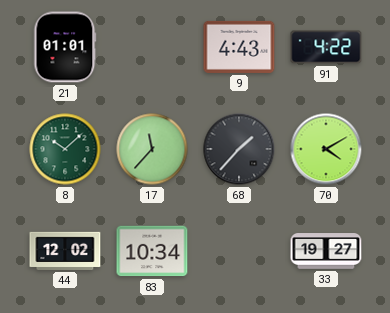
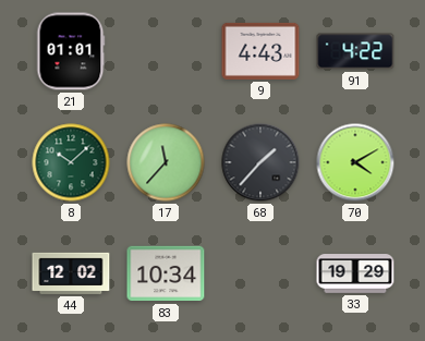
33: 19:27 -> 19:29 (355, 273)
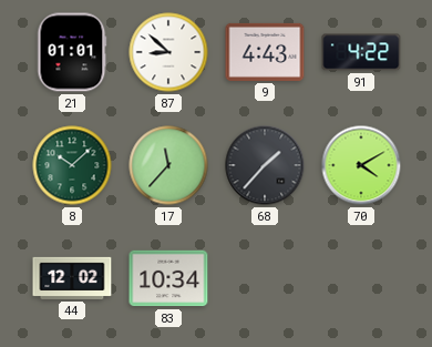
87: none -> 8:52 (168, 52)
33: 19:29 -> none (355, 273)
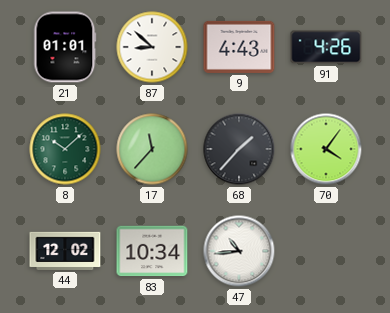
91: 4:22 -> 4:26 (326, 47)
70: 4:10 -> 4:06 (326, 149)
47: none -> 10:44 (239, 251)
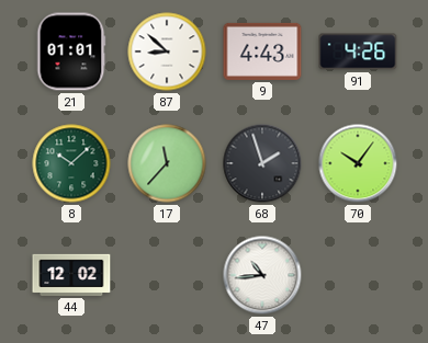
68: 1:37 -> 1:57 (262, 163)
70: 4:06 -> 10:06 (358, 163)
83: 10:34 -> none (152, 251)
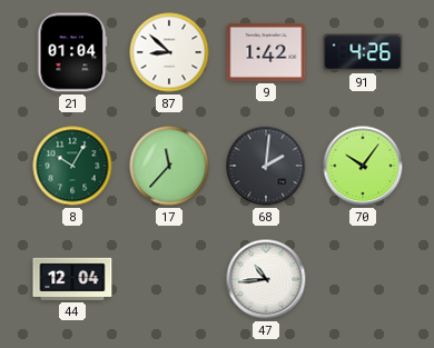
21: 01:01 -> 01:04 (72, 52)
9: 4:43 -> 1:42 (266, 52)
8: 10:08 -> 10:05 (72, 166)
68: 1:57 -> 2:01 (266, 166)
44: 12:02 -> 12:04 (72, 279)
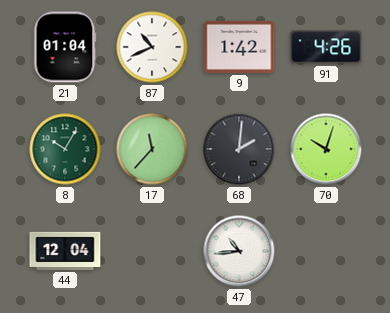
87: 8:52 -> 10:41 (152, 47)
70: 10:06 -> 10:03 (326, 149)
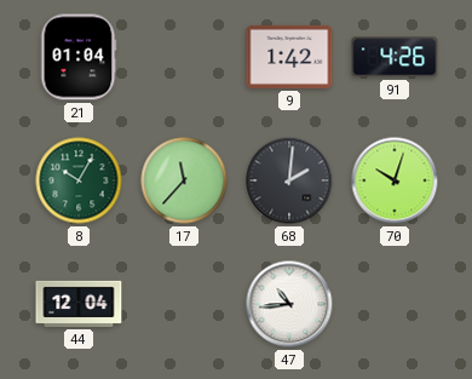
87: 10:41 -> none (152, 47)
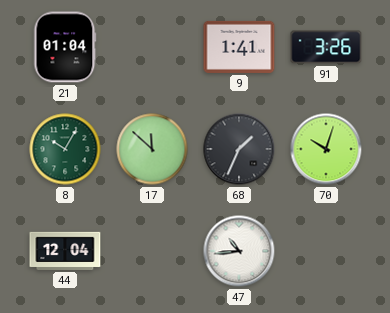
9: 1:42 -> 1:41 (239, 47)
91: 4:26 -> 3:26 (326, 47)
17: 11:37 -> 11:52 (152, 149)
68: 2:01 -> 1:34 (239, 149)
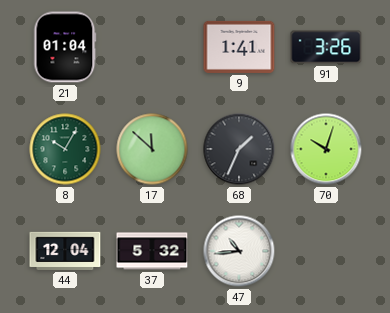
37: none -> 5:32 (152, 251)
